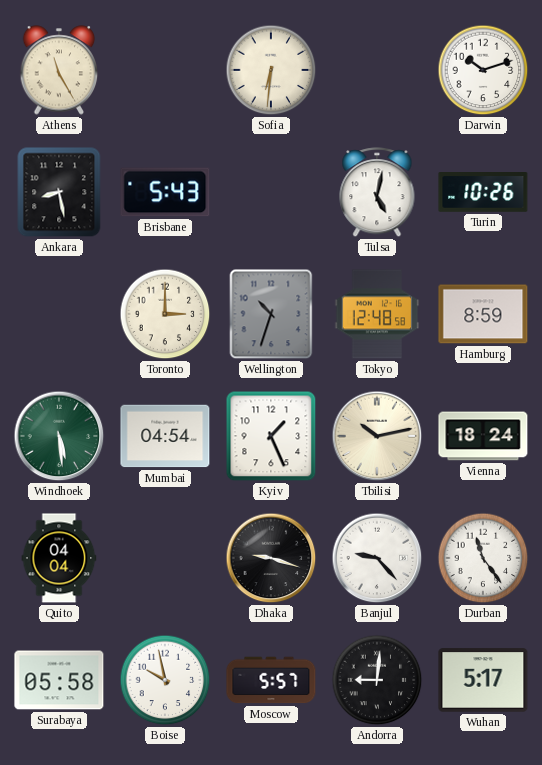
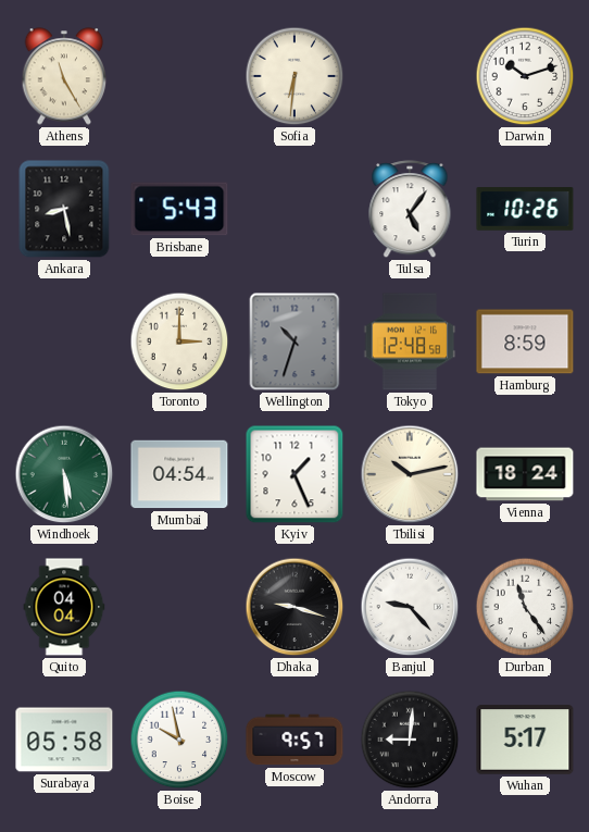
Tulsa: 5:02 -> 5:06 (410, 210)
Moscow: 5:57 -> 9:57 (294, 740)
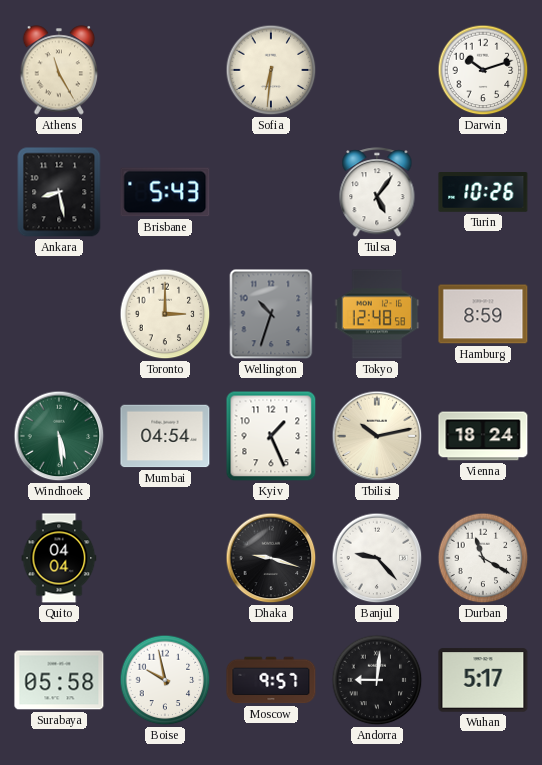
Durban: 11:24 -> 11:20 (483, 558)
